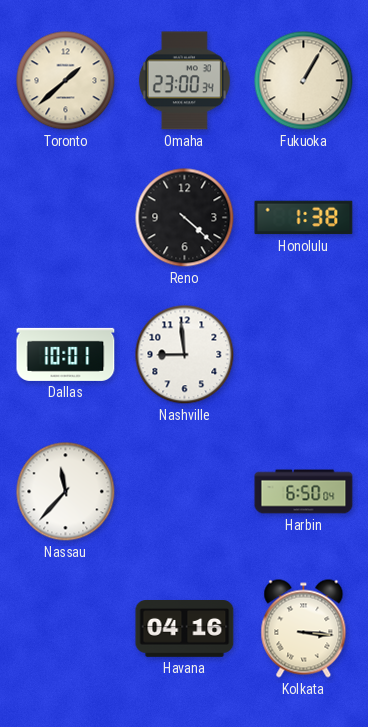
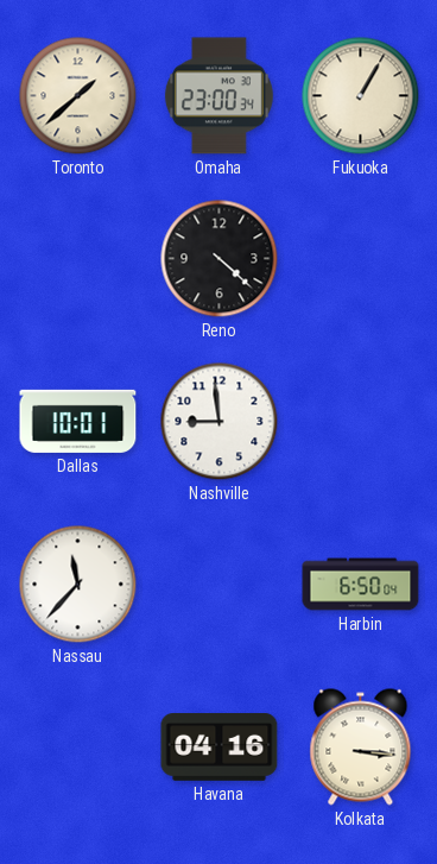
Honolulu: 1:38 -> none (304, 218)
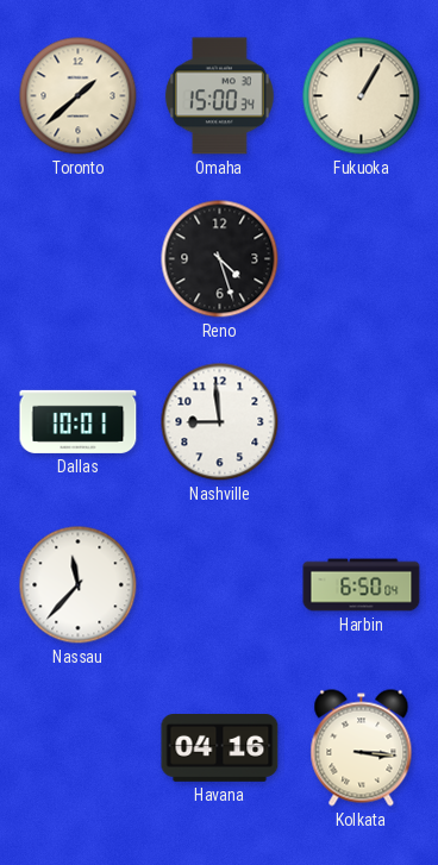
Omaha: 23:00 -> 15:00 (219, 96)
Reno: 4:22 -> 4:27 (220, 259)
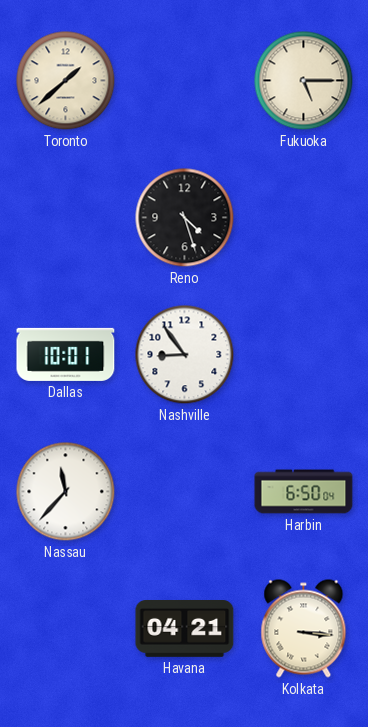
Omaha: 15:00 -> none (219, 96)
Fukuoka: 1:05 -> 5:15 (304, 81)
Nashville: 8:59 -> 8:54 (185, 355)
Havana: 04:16 -> 04:21 (185, 629)
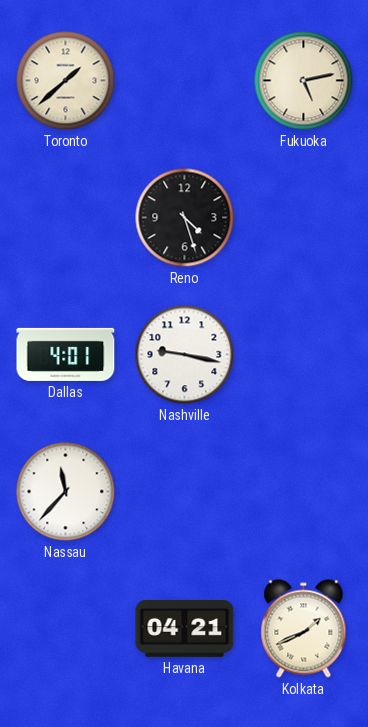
Fukuoka: 5:15 -> 5:13 (304, 81)
Dallas: 10:01 -> 4:01 (66, 354)
Nashville: 8:54 -> 9:17 (185, 355)
Harbin: 6:50 -> none (304, 492)
Kolkata: 3:16 -> 1:41 (304, 629)
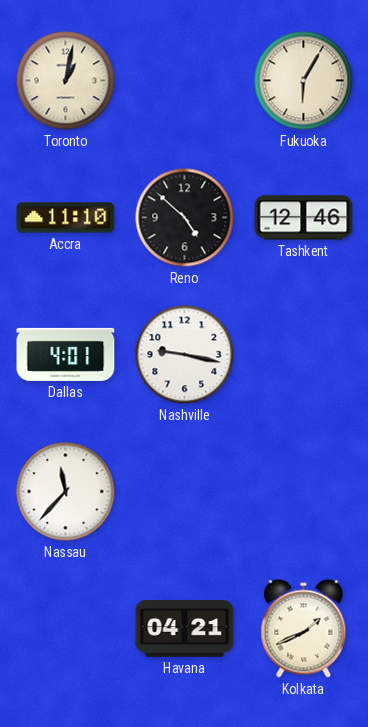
Toronto: 1:38 -> 1:02 (66, 81)
Fukuoka: 5:13 -> 6:05 (304, 81)
Accra: none -> 11:10 (66, 218)
Reno: 4:27 -> 4:52 (185, 218)
Tashkent: none -> 12:46 (304, 218)
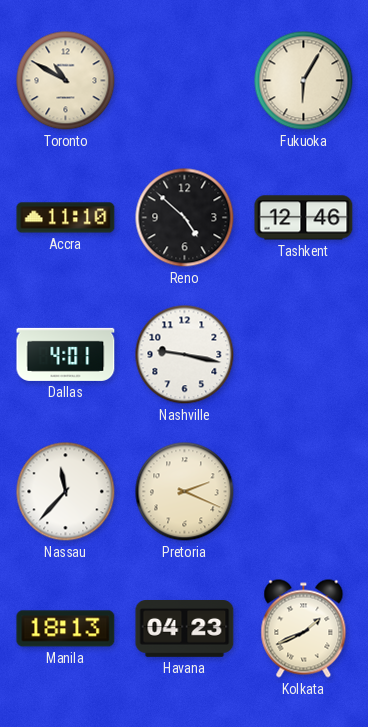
Toronto: 1:02 -> 10:50 (66, 81)
Pretoria: none -> 2:19 (185, 492)
Manila: none -> 18:13 (66, 629)
Havana: 04:21 -> 04:23 (185, 629)
